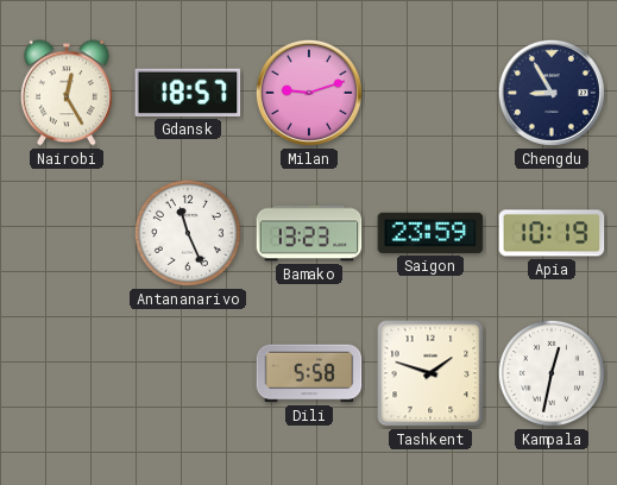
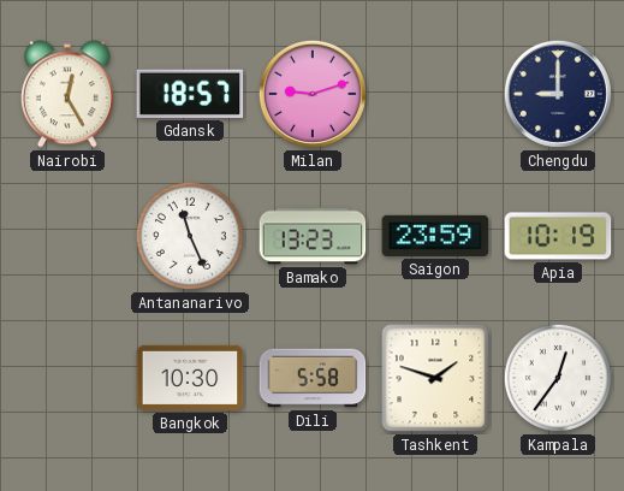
Chengdu: 8:55 -> 9:00 (558, 94)
Bangkok: none -> 10:30 (190, 378)
Kampala: 12:32 -> 12:36 (558, 378)
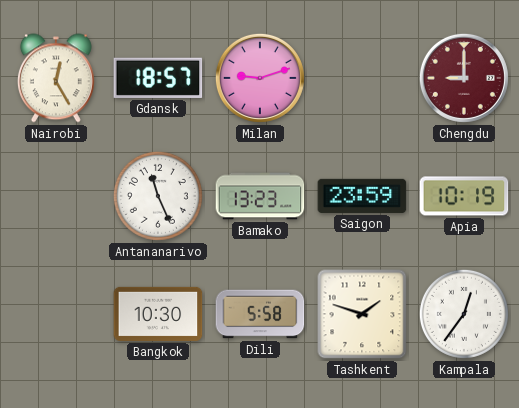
Chengdu dial: navy -> burgundy (464, 78)
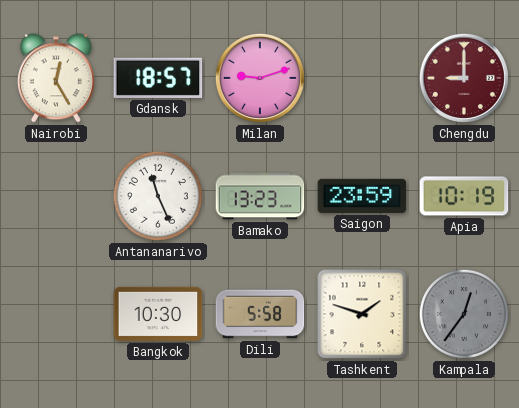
Kampala dial: white -> grey (464, 314)
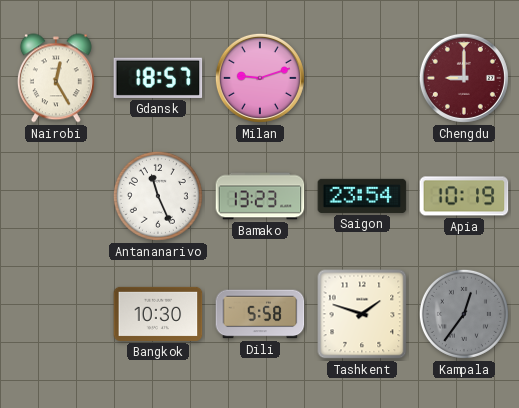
Saigon: 23:59 -> 23:54 (362, 196)
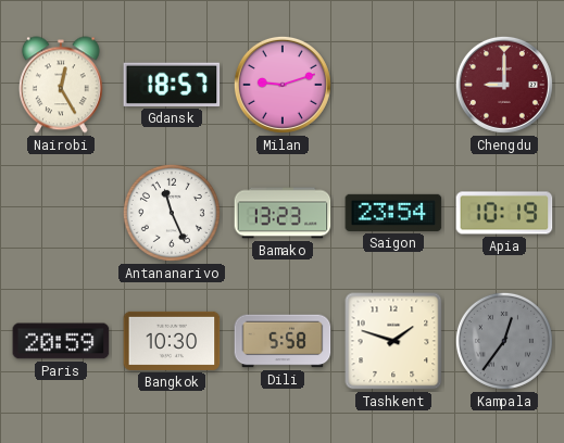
Paris: none -> 20:59 (61, 341)
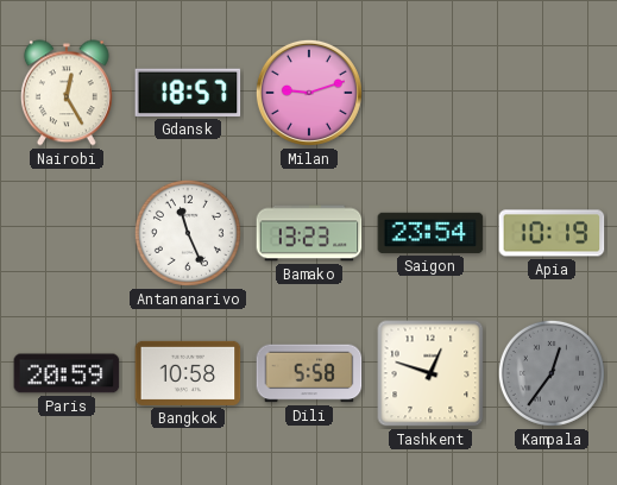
Chengdu: 9:00 -> none (504, 85)
Bangkok: 10:30 -> 10:58 (188, 373)
Tashkent: 1:48 -> 12:48 (430, 373)
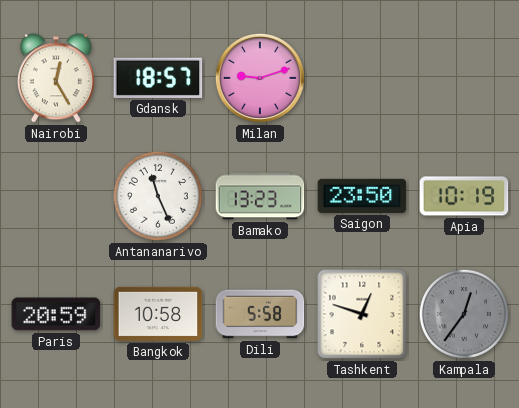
Saigon: 23:54 -> 23:50 (362, 196)
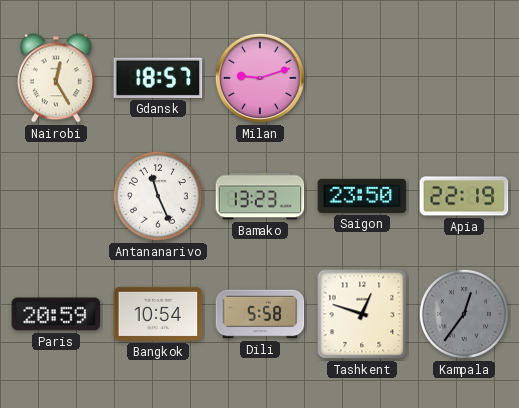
Apia: 10:19 -> 22:19 (464, 196)
Bangkok: 10:58 -> 10:54 (158, 314)
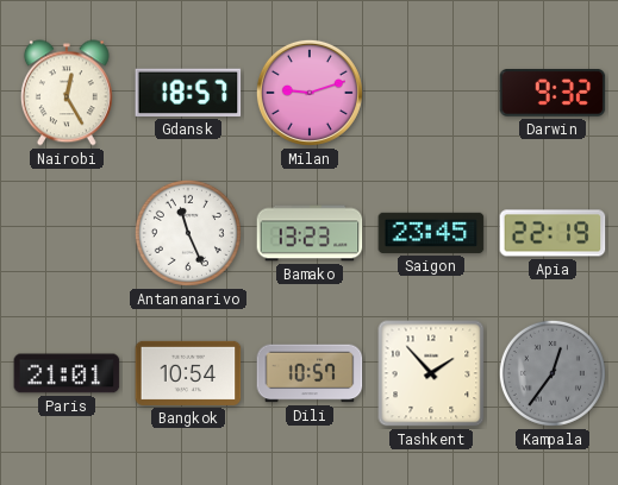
Darwin: none -> 9:32 (553, 94)
Saigon: 23:50 -> 23:45 (431, 233)
Paris: 20:59 -> 21:01 (67, 373)
Dili: 5:58 -> 10:57 (310, 373)
Tashkent: 12:48 -> 1:53 (431, 373)
